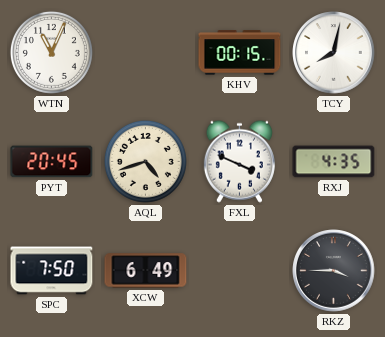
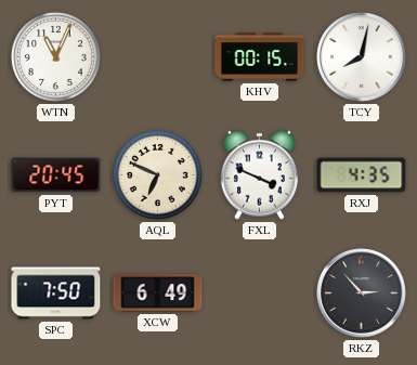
AQL: 4:42 -> 6:49 (157, 174)
RKZ: 3:45 -> 2:53 (362, 294)
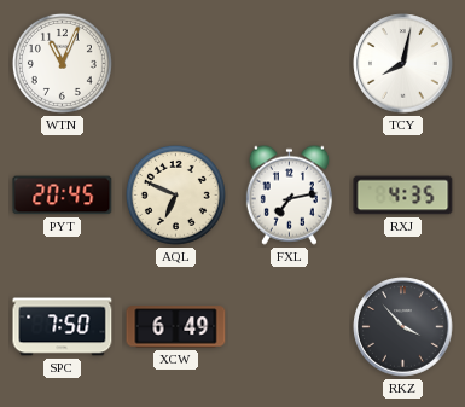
KHV: 00:15 -> none (260, 57)
FXL: 3:49 -> 7:13 (289, 194)
RKZ: 2:53 -> 3:53 (403, 327)
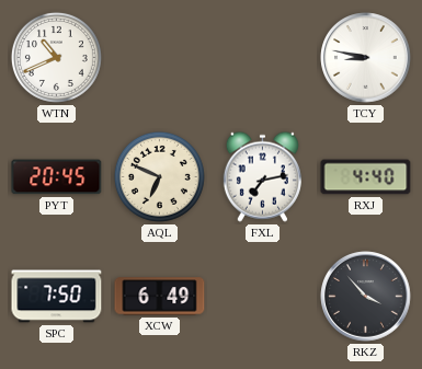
WTN: 11:04 -> 10:41 (56, 57)
TCY: 8:02 -> 8:47 (366, 58)
RXJ: 4:35 -> 4:40 (366, 177)
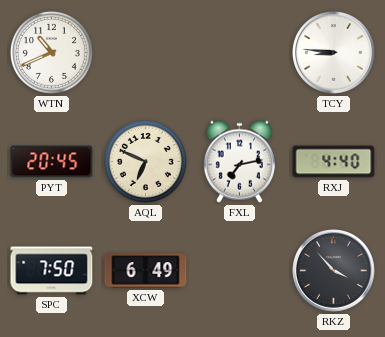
TCY: 8:47 -> 8:46 (334, 53)
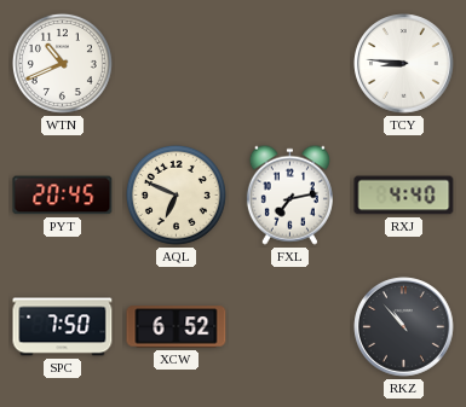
XCW: 6:49 -> 6:52 (177, 327)
RKZ: 3:53 -> 10:53 (404, 327)
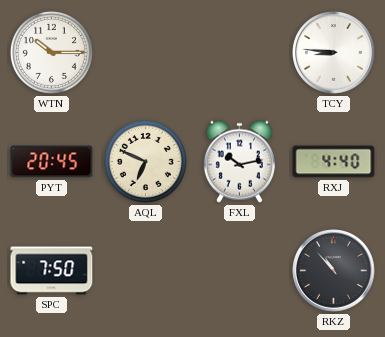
WTN: 10:41 -> 10:15 (51, 52)
FXL: 7:13 -> 10:13 (239, 161)
XCW: 6:52 -> none (177, 327)
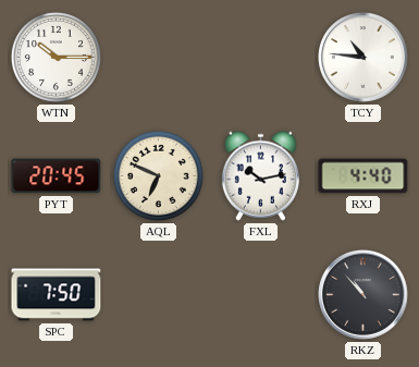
TCY: 8:46 -> 10:46 (363, 58)
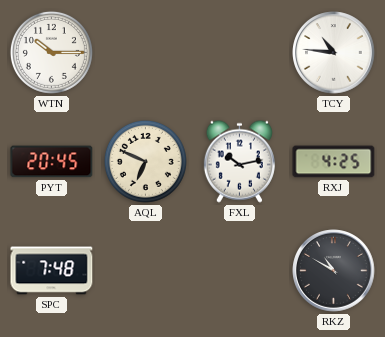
RXJ: 4:40 -> 4:25 (334, 162)
SPC: 7:50 -> 7:48 (52, 271)
RKZ: 10:53 -> 10:50 (334, 271)
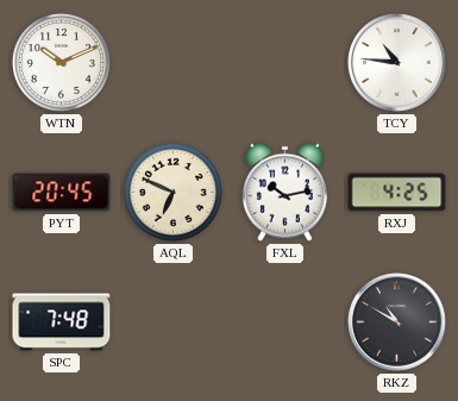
WTN: 10:15 -> 10:11 (61, 62)
